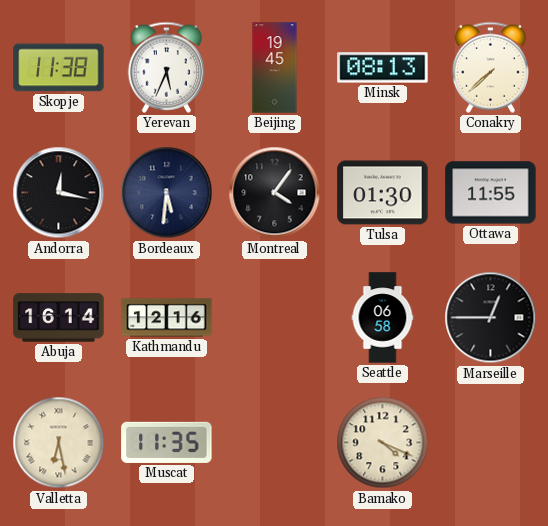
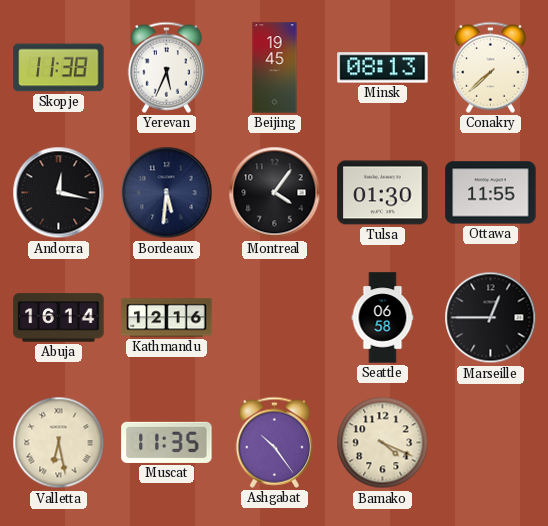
Ashgabat: none -> 10:24 (274, 442)
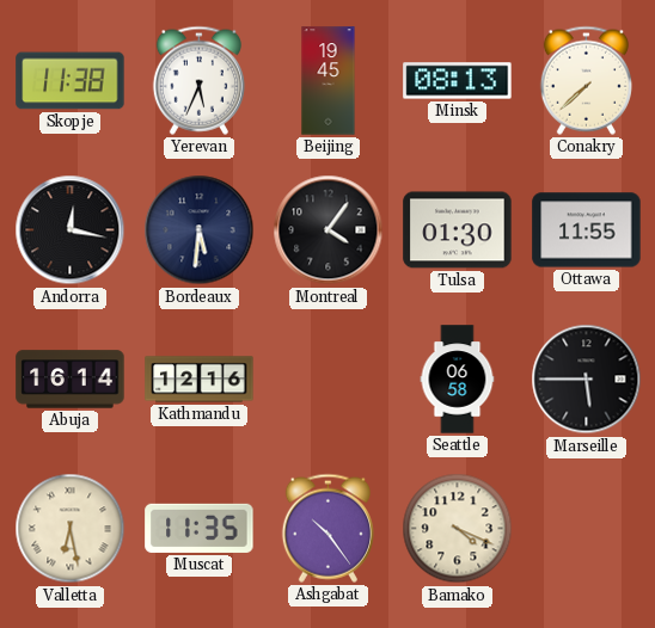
Marseille: 12:45 -> 5:45 (587, 380)
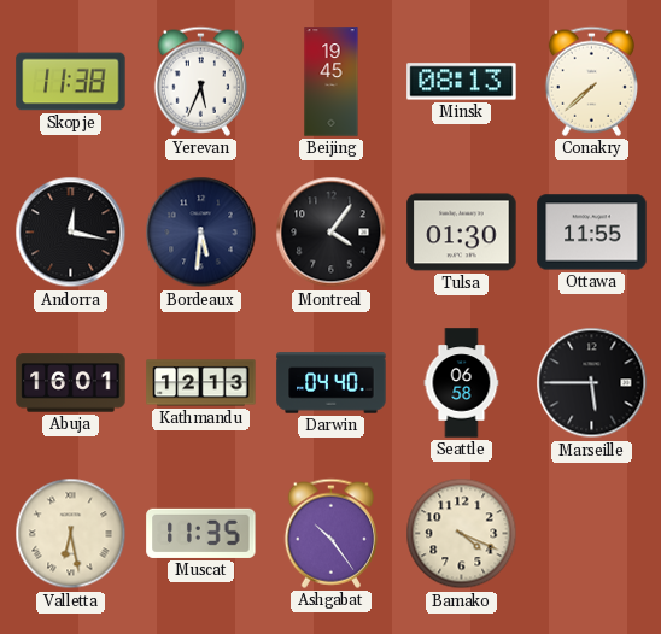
Abuja: 16:14 -> 16:01 (71, 383)
Kathmandu: 12:16 -> 12:13 (201, 383)
Darwin: none -> 04:40 (332, 383)
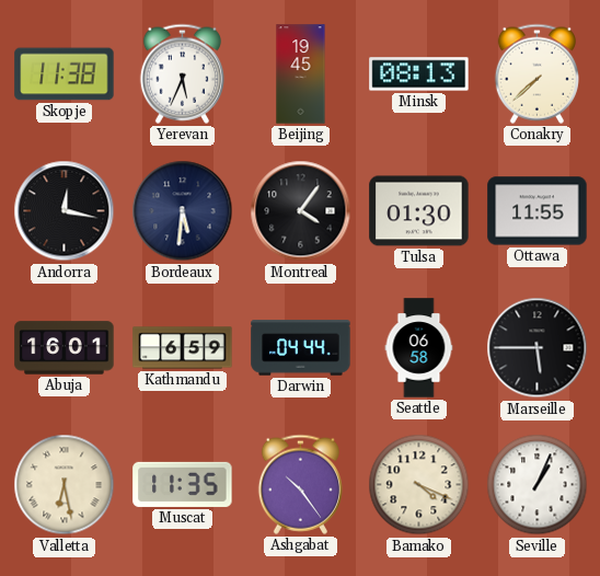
Kathmandu: 12:13 -> 6:59 (183, 348)
Darwin: 04:40 -> 04:44 (301, 348)
Seville: none -> 1:04 (538, 485)
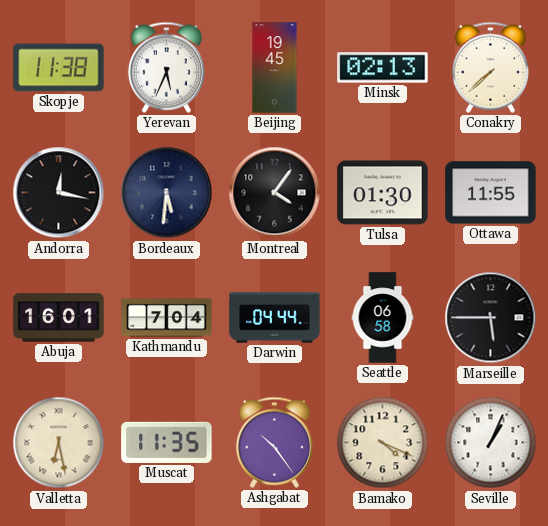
Minsk: 08:13 -> 02:13 (383, 68)
Kathmandu: 6:59 -> 7:04 (167, 318)
